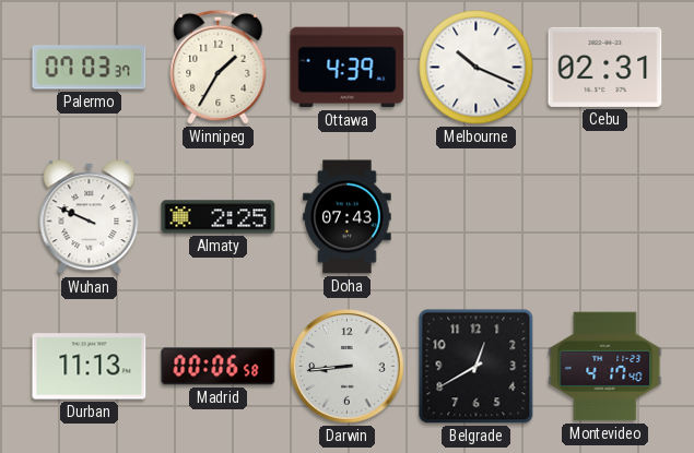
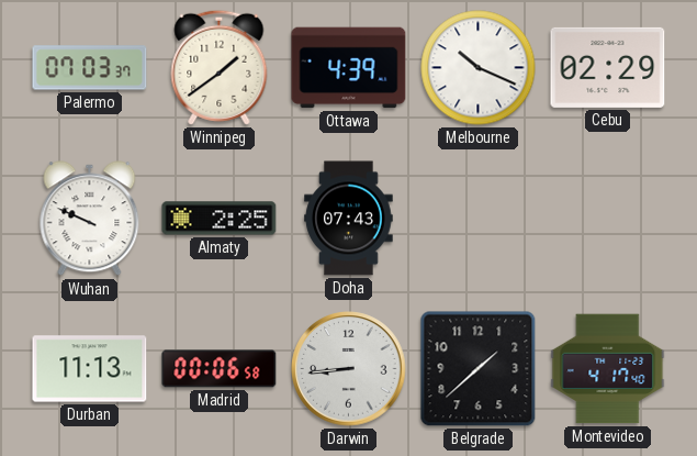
Winnipeg: 1:35 -> 1:39 (220, 67)
Cebu: 02:31 -> 02:29 (608, 67)
Belgrade: 12:40 -> 1:38 (479, 369)
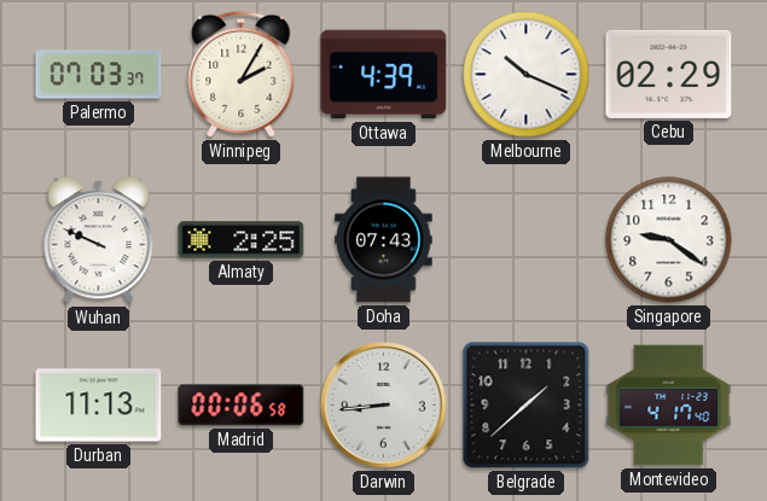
Winnipeg: 1:39 -> 2:05 (242, 74)
Singapore: none -> 9:21 (669, 240)
